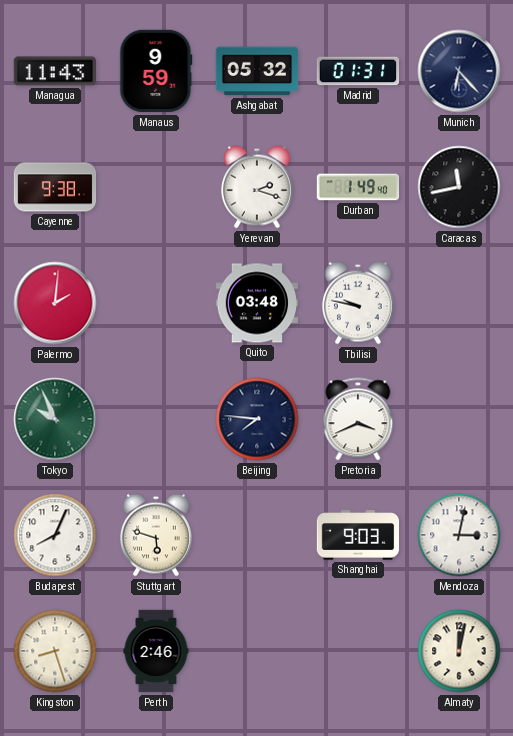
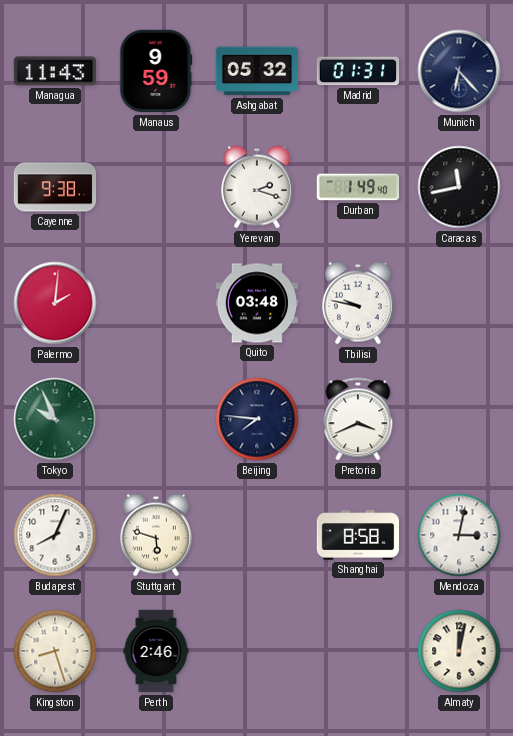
Shanghai: 9:03 -> 8:58 (358, 535)
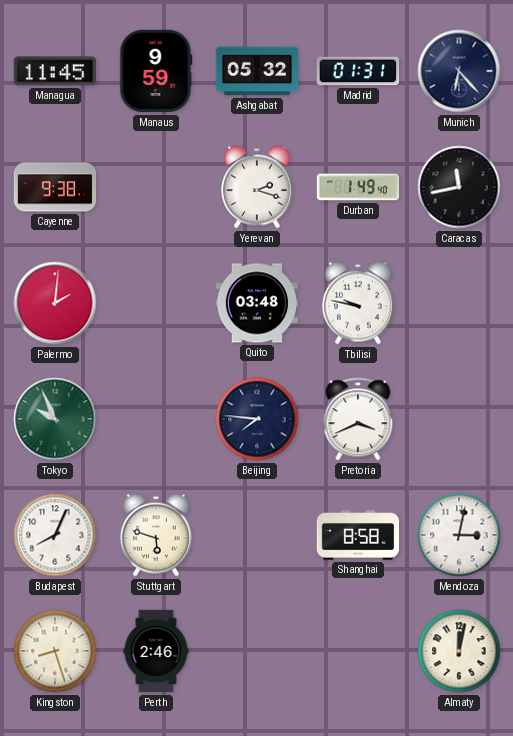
Managua: 11:43 -> 11:45 (54, 71)
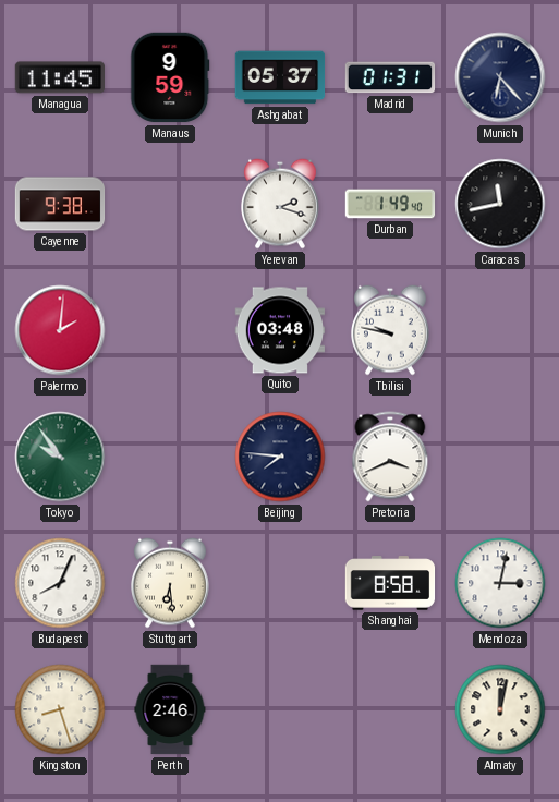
Ashgabat: 05:32 -> 05:37 (280, 77)
Tokyo: 9:56 -> 9:54 (60, 457)
Stuttgart: 5:48 -> 6:29 (171, 583)
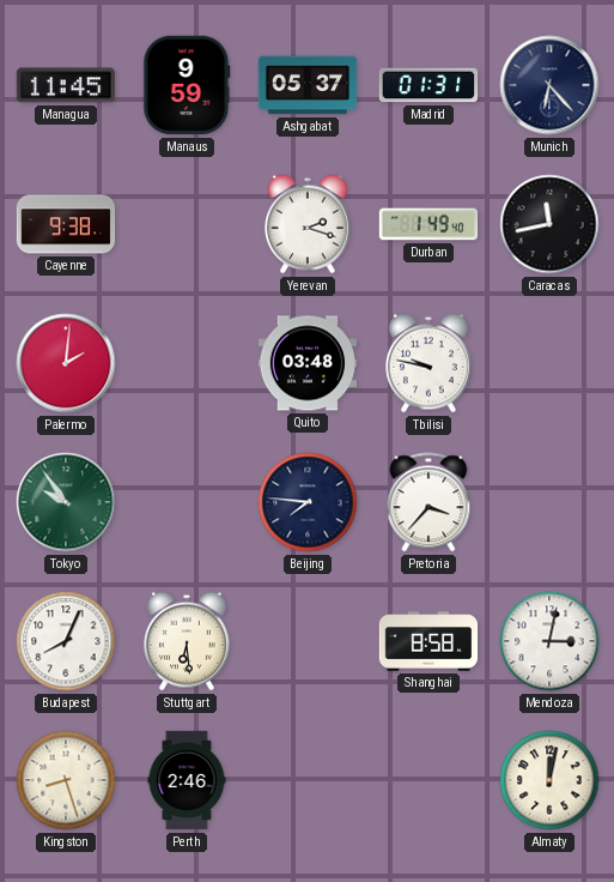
Pretoria: 3:41 -> 3:37 (428, 502)
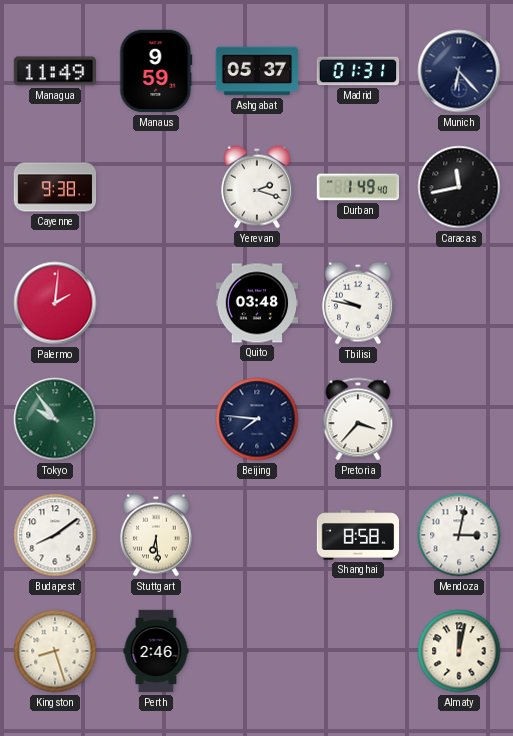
Managua: 11:45 -> 11:49 (54, 71)
Budapest: 8:04 -> 8:09 (55, 535)
